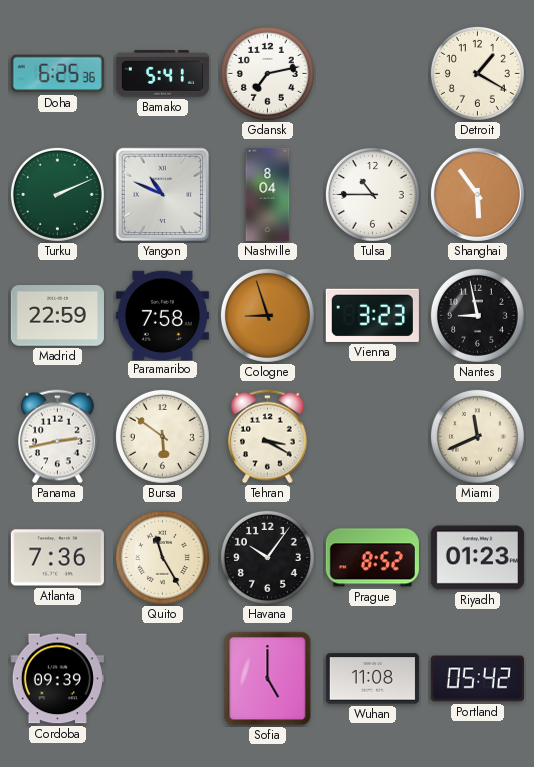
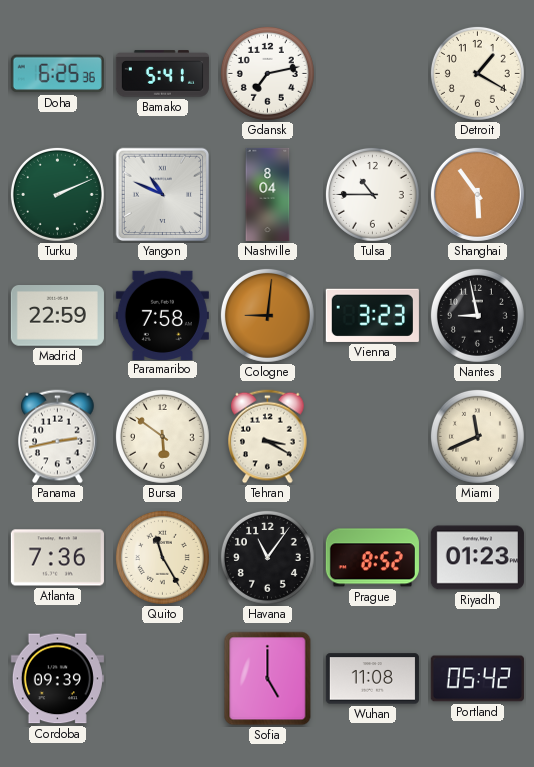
Cologne: 8:57 -> 9:01 (267, 315)
Havana: 10:06 -> 11:06 (267, 557)
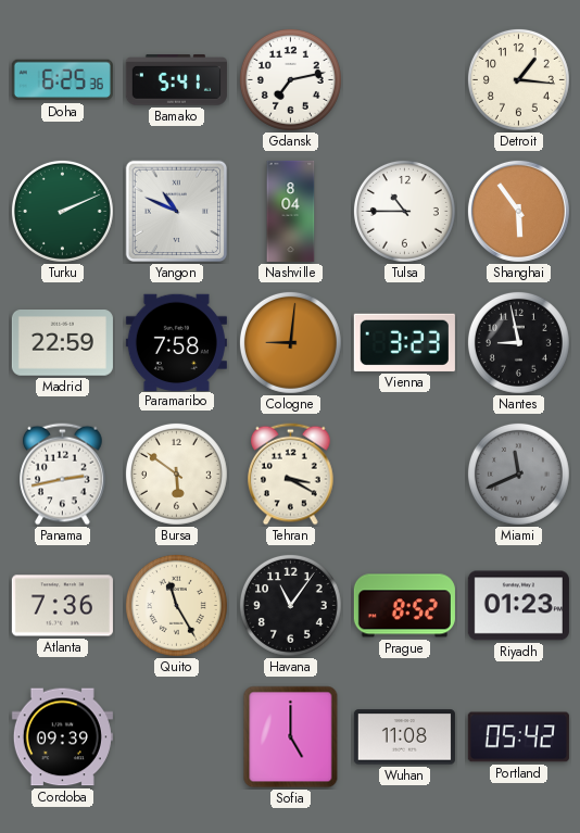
Detroit: 1:20 -> 1:16 (518, 79)
Miami dial: cream -> grey (518, 474)
